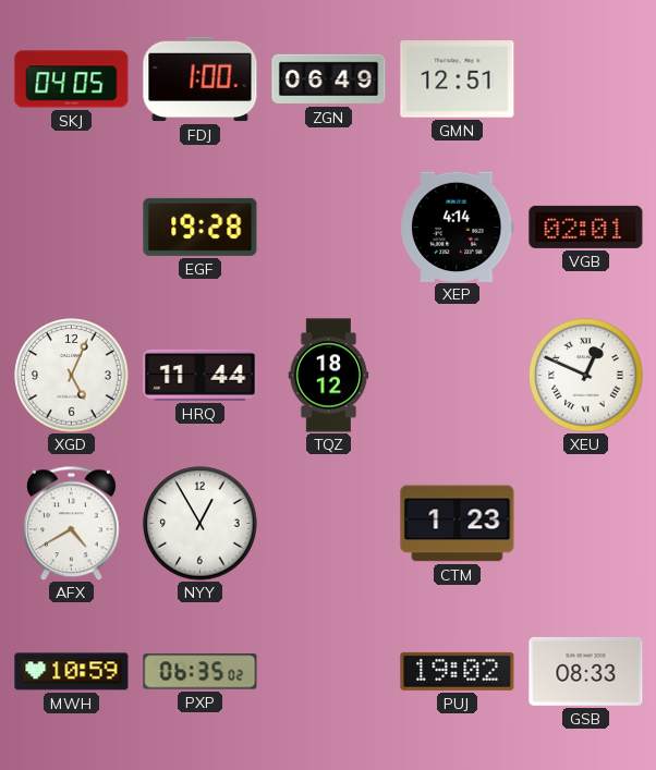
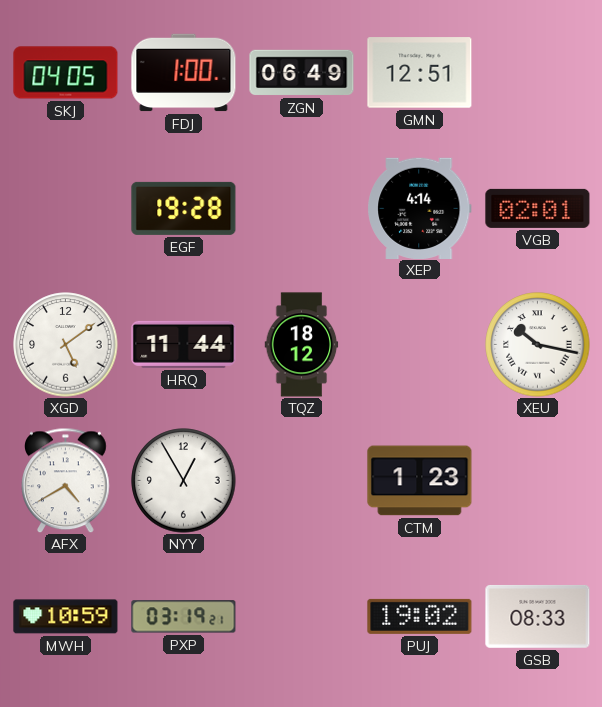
XGD: 5:04 -> 5:09 (66, 345)
XEU: 12:49 -> 10:17 (538, 345)
PXP: 06:35 -> 03:19 (184, 617)
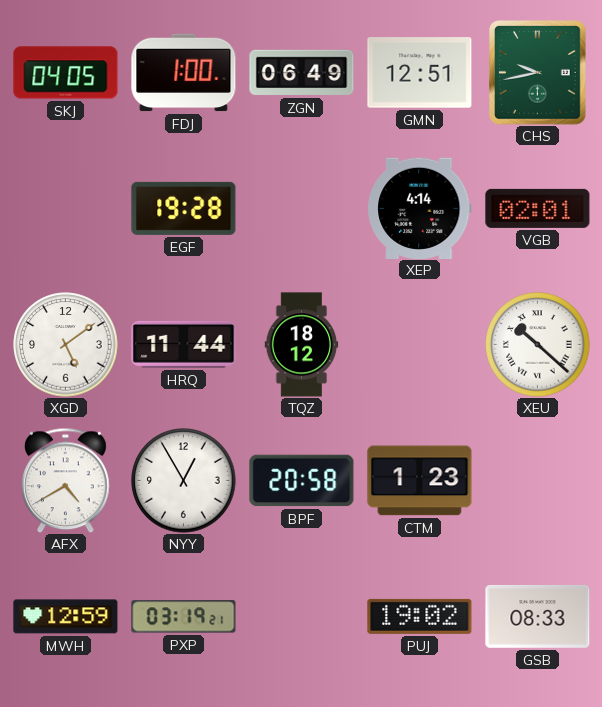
CHS: none -> 9:43 (538, 73)
XEU: 10:17 -> 10:22 (538, 345)
BPF: none -> 20:58 (302, 481)
MWH: 10:59 -> 12:59 (66, 617)
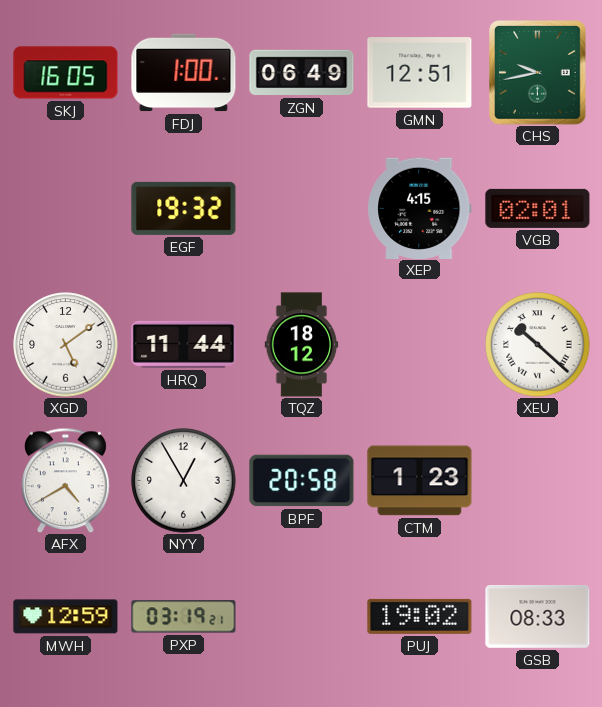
SKJ: 04:05 -> 16:05 (66, 73)
EGF: 19:28 -> 19:32 (184, 208)
XEP: 4:14 -> 4:15 (420, 208)
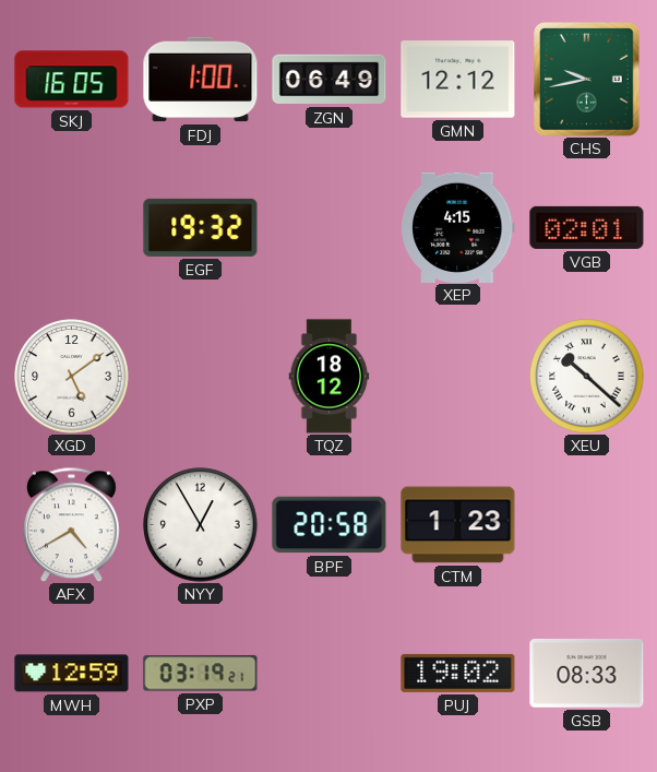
GMN: 12:51 -> 12:12 (458, 80)
HRQ: 11:44 -> none (184, 344)
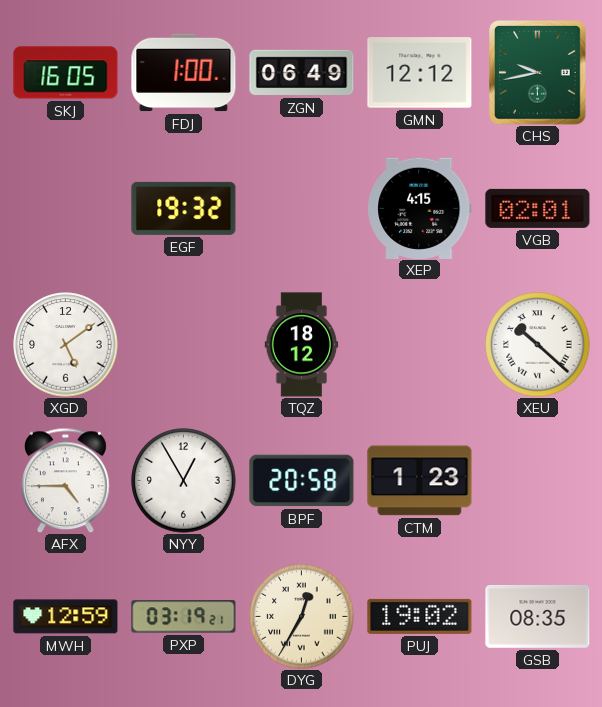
AFX: 4:40 -> 4:45 (66, 480)
DYG: none -> 12:35 (302, 617)
GSB: 08:33 -> 08:35 (538, 616)
